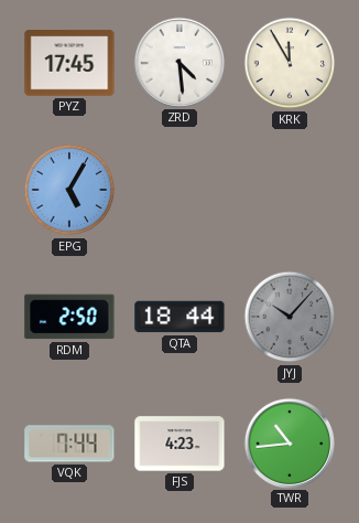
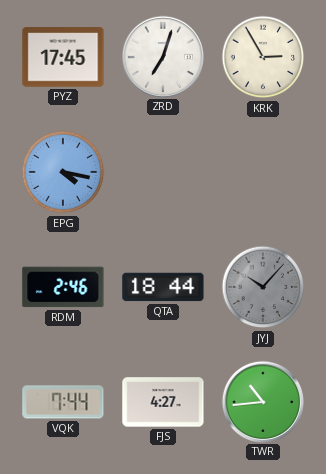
ZRD: 4:29 -> 7:03 (162, 56)
KRK: 11:55 -> 2:55 (263, 57)
EPG: 5:05 -> 4:17 (63, 172)
RDM: 2:50 -> 2:46 (63, 287)
FJS: 4:23 -> 4:27 (163, 402)
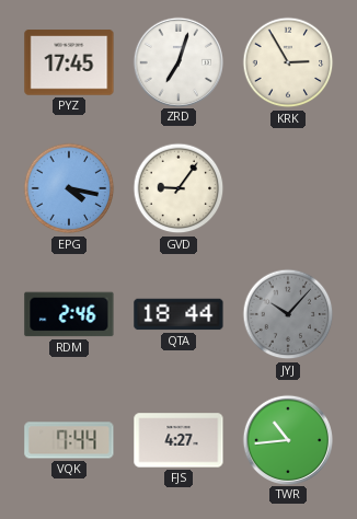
GVD: none -> 9:06 (178, 188)
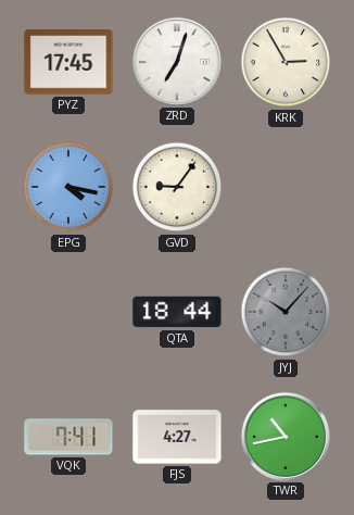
RDM: 2:46 -> none (69, 314)
VQK: 7:44 -> 7:41 (68, 437)
TWR: 10:44 -> 10:43 (285, 436)
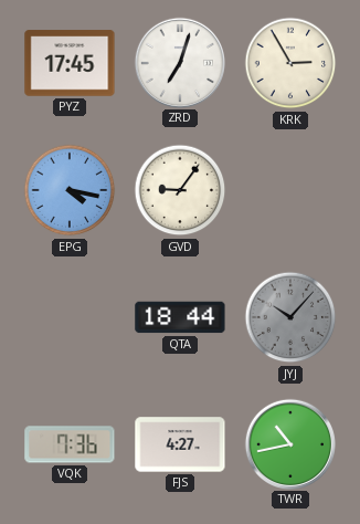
VQK: 7:41 -> 7:36 (70, 444)
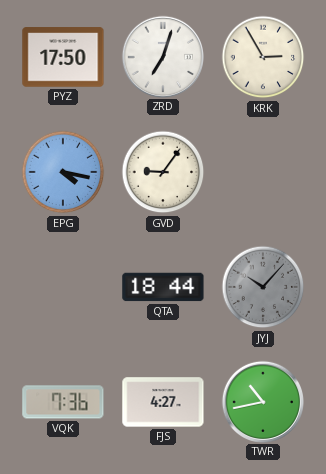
PYZ: 17:45 -> 17:50 (63, 57)
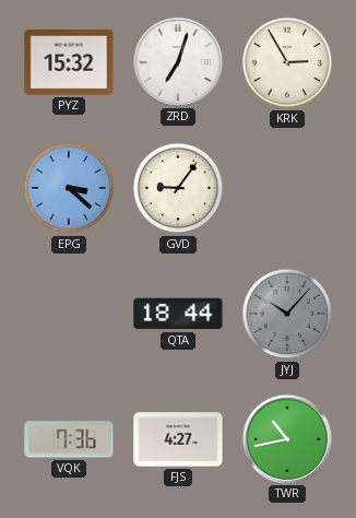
PYZ: 17:50 -> 15:32 (69, 62)
EPG: 4:17 -> 3:22 (69, 188)
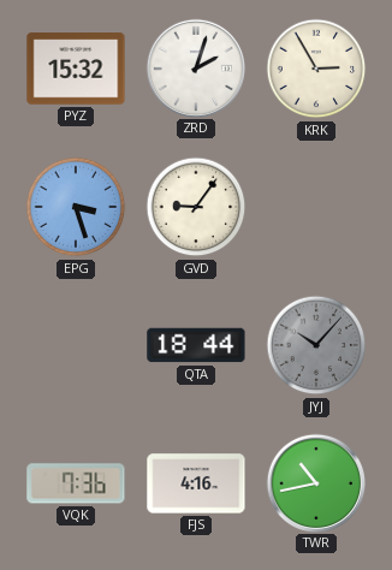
ZRD: 7:03 -> 2:03 (195, 67)
EPG: 3:22 -> 3:27 (76, 207)
FJS: 4:27 -> 4:16 (196, 483)
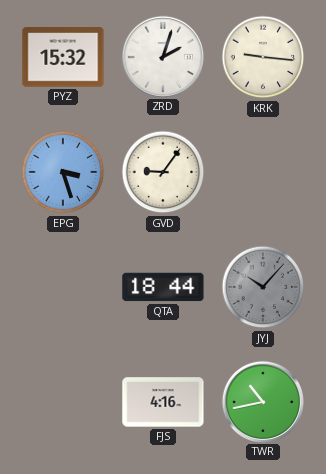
KRK: 2:55 -> 9:16 (263, 57)
VQK: 7:36 -> none (76, 483)
